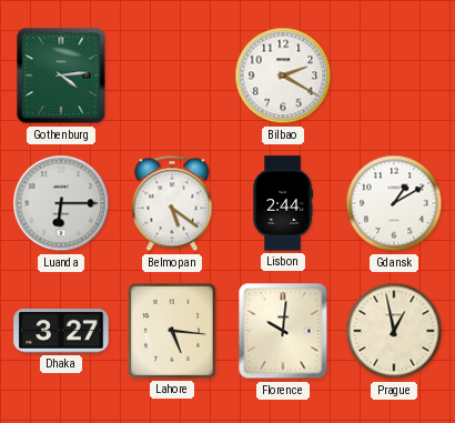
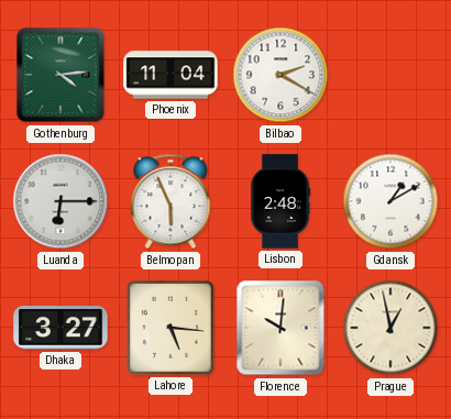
Phoenix: none -> 11:04 (170, 75)
Belmopan: 5:21 -> 5:56 (170, 201)
Lisbon: 2:44 -> 2:48 (282, 201)
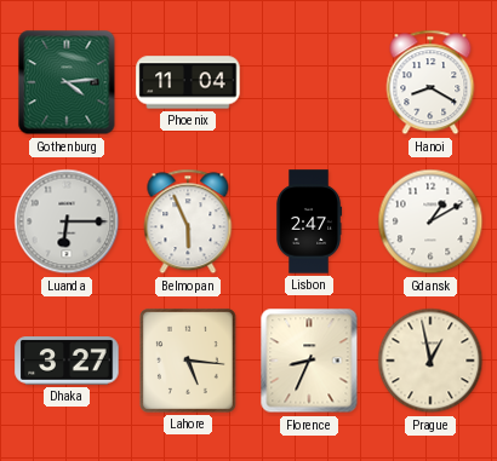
Bilbao: 2:20 -> none (280, 75)
Hanoi: none -> 8:20 (430, 82)
Lisbon: 2:48 -> 2:47 (310, 221)
Florence: 10:01 -> 8:34 (309, 361)
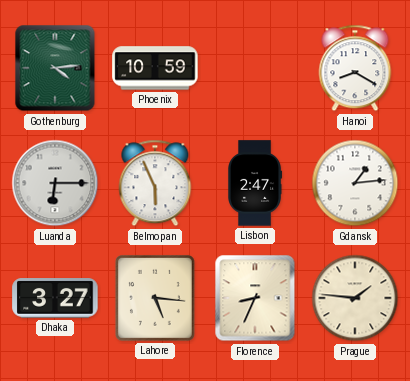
Phoenix: 11:04 -> 10:59 (155, 68)
Gdansk: 1:10 -> 1:14 (355, 183)
Prague: 12:58 -> 1:46 (355, 298)
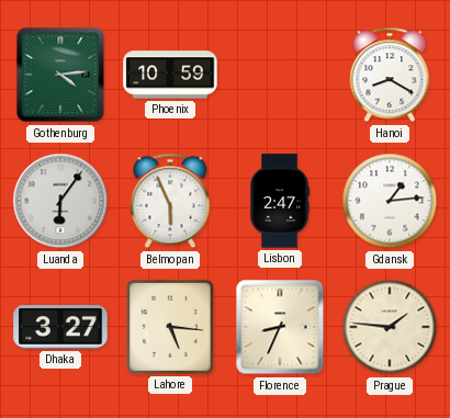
Luanda: 6:15 -> 6:06 (60, 201)
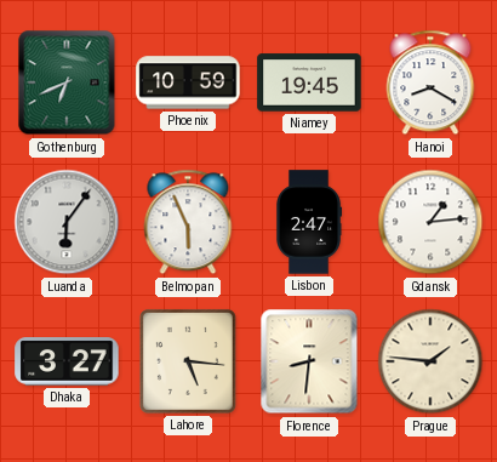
Gothenburg: 4:14 -> 6:41 (67, 82)
Niamey: none -> 19:45 (309, 82)
Florence: 8:34 -> 8:31 (309, 361)
